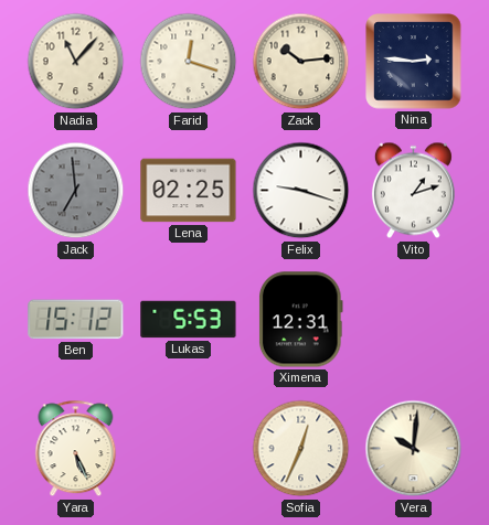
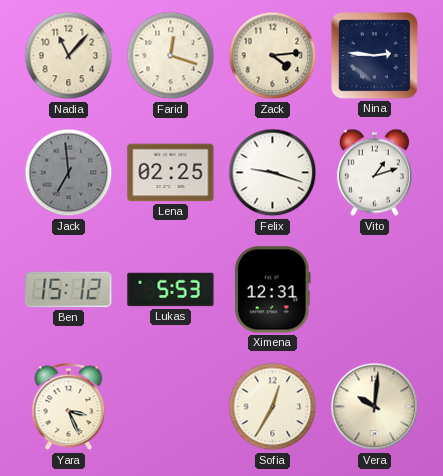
Zack: 10:14 -> 4:14 (273, 56)
Yara: 5:26 -> 3:26 (69, 407)
Sofia: 12:34 -> 12:35 (273, 407)
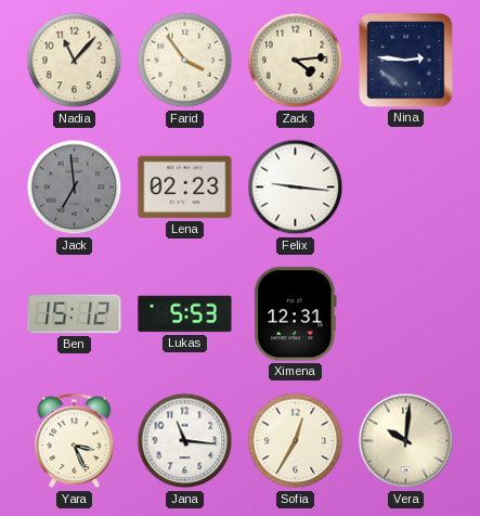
Farid: 12:18 -> 3:54 (185, 61)
Lena: 02:25 -> 02:23 (185, 188)
Felix: 9:18 -> 9:16 (296, 188)
Vito: 1:12 -> none (374, 173)
Jana: none -> 11:16 (185, 441)
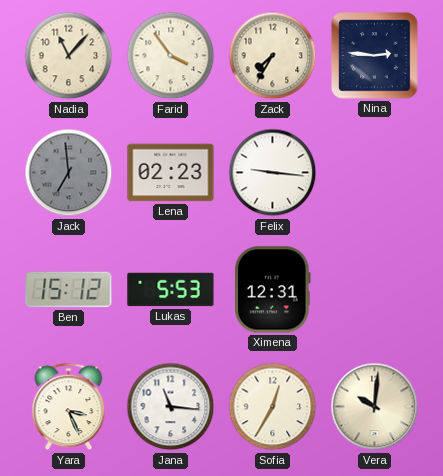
Zack: 4:14 -> 7:35 (273, 56)
